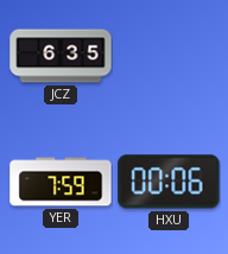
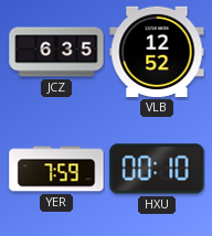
VLB: none -> 12:52 (157, 52)
HXU: 00:06 -> 00:10 (157, 169)
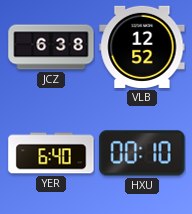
JCZ: 6:35 -> 6:38 (51, 47)
YER: 7:59 -> 6:40 (51, 153)
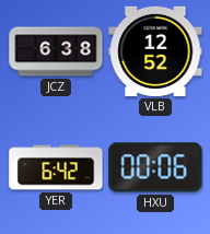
YER: 6:40 -> 6:42 (56, 167)
HXU: 00:10 -> 00:06 (155, 167)
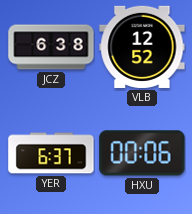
YER: 6:42 -> 6:37 (51, 153)
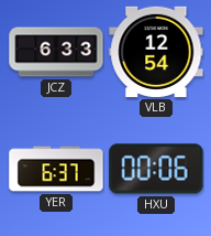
JCZ: 6:38 -> 6:33 (56, 52)
VLB: 12:52 -> 12:54 (156, 52)
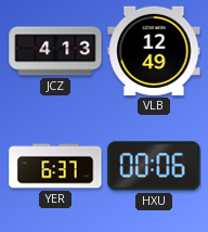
JCZ: 6:33 -> 4:13 (55, 51)
VLB: 12:54 -> 12:49 (154, 51)
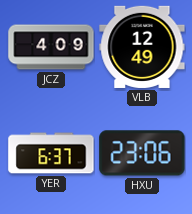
JCZ: 4:13 -> 4:09 (51, 47)
HXU: 00:06 -> 23:06 (142, 153)
